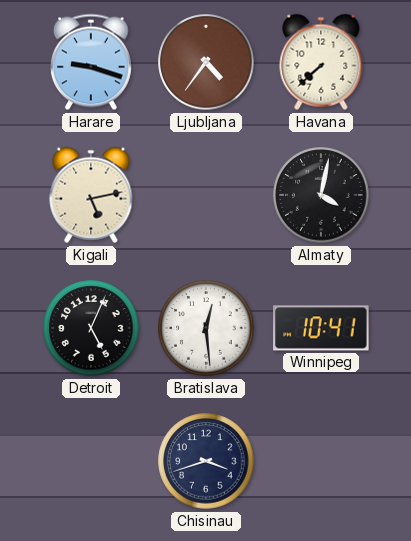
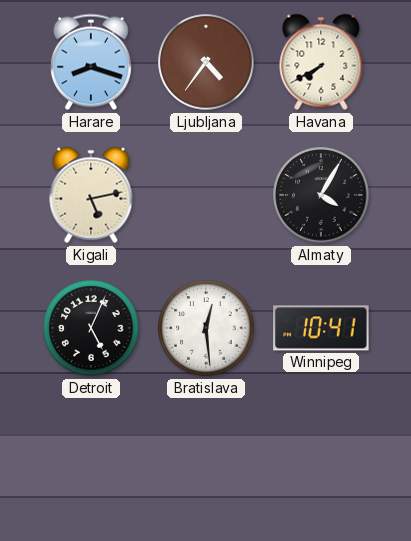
Harare: 9:18 -> 8:18 (91, 62)
Havana: 7:38 -> 7:40 (321, 62)
Almaty: 4:02 -> 4:05 (321, 195)
Chisinau: 3:42 -> none (206, 461)
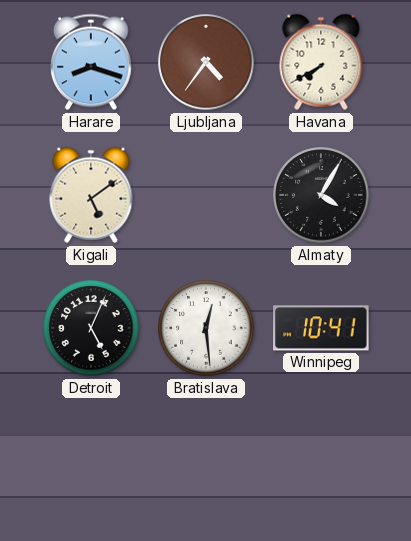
Kigali: 5:13 -> 5:09 (91, 195)
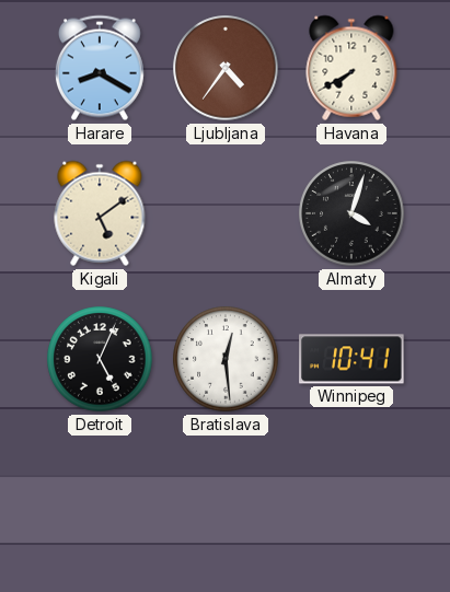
Harare: 8:18 -> 8:20 (100, 68)
Almaty: 4:05 -> 4:03 (351, 213)
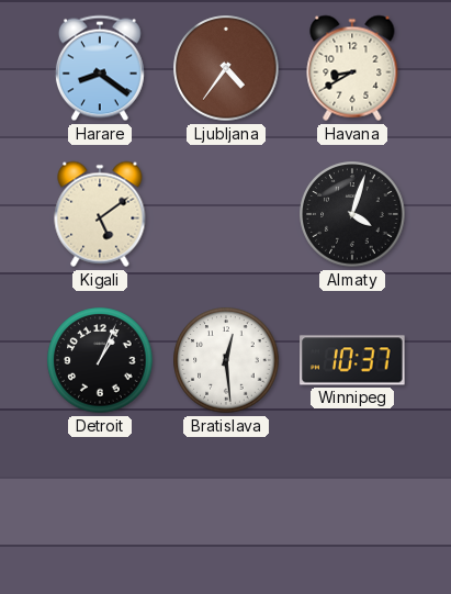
Harare: 8:20 -> 8:21 (100, 68)
Havana: 7:40 -> 8:40 (352, 68)
Detroit: 5:04 -> 1:04 (100, 360)
Winnipeg: 10:41 -> 10:37 (352, 360)
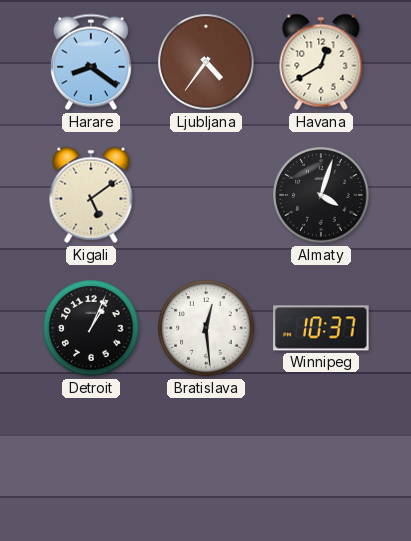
Havana: 8:40 -> 12:40 (321, 62)
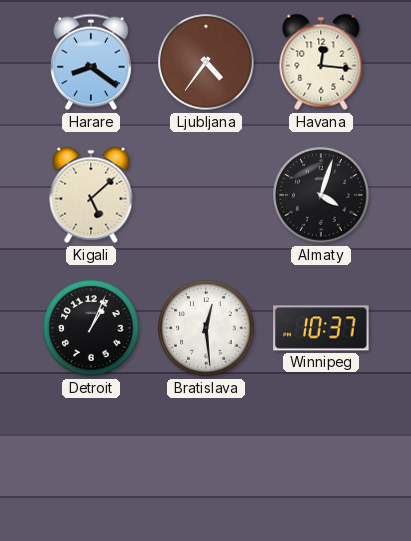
Havana: 12:40 -> 12:16 (321, 62)
Kigali: 5:09 -> 5:08 (91, 195)
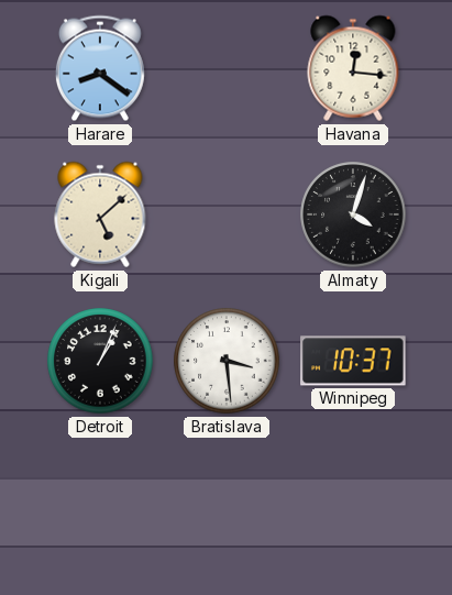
Ljubljana: 4:36 -> none (206, 62)
Bratislava: 12:29 -> 3:29 (227, 361)
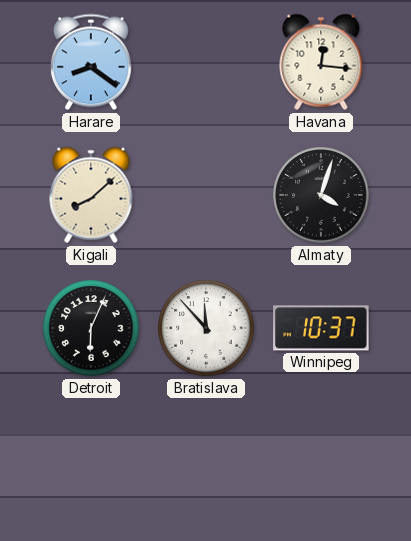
Kigali: 5:08 -> 8:08 (91, 195)
Detroit: 1:04 -> 6:04 (91, 328)
Bratislava: 3:29 -> 11:53 (206, 328)
